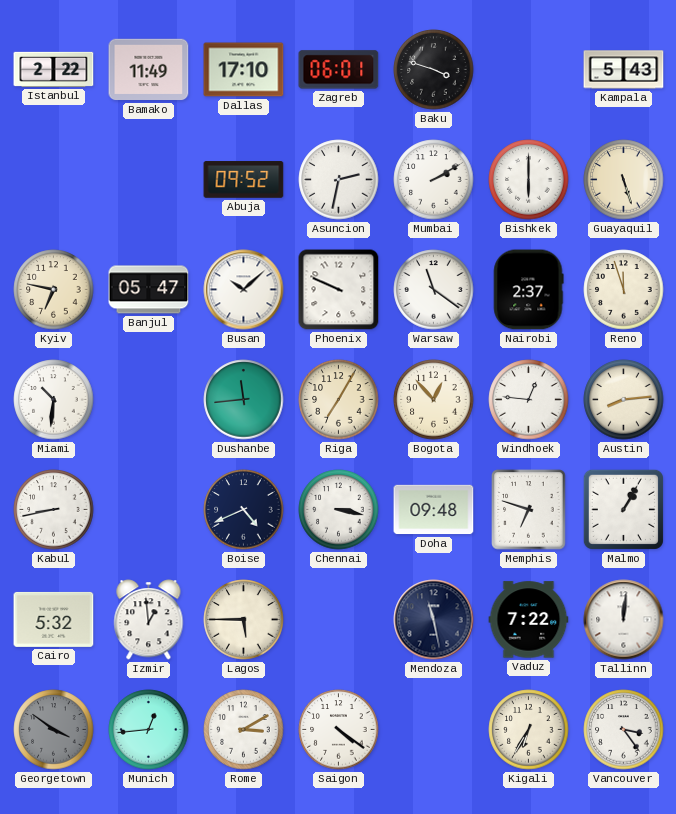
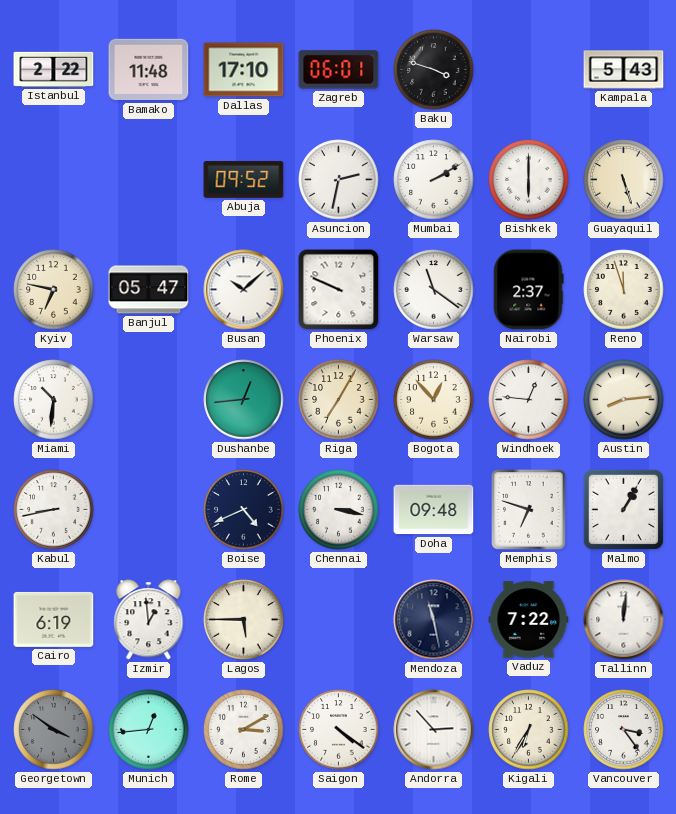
Bamako: 11:49 -> 11:48 (149, 70)
Dushanbe: 11:44 -> 12:44 (244, 400)
Cairo: 5:32 -> 6:19 (54, 619)
Andorra: none -> 2:53 (434, 730)
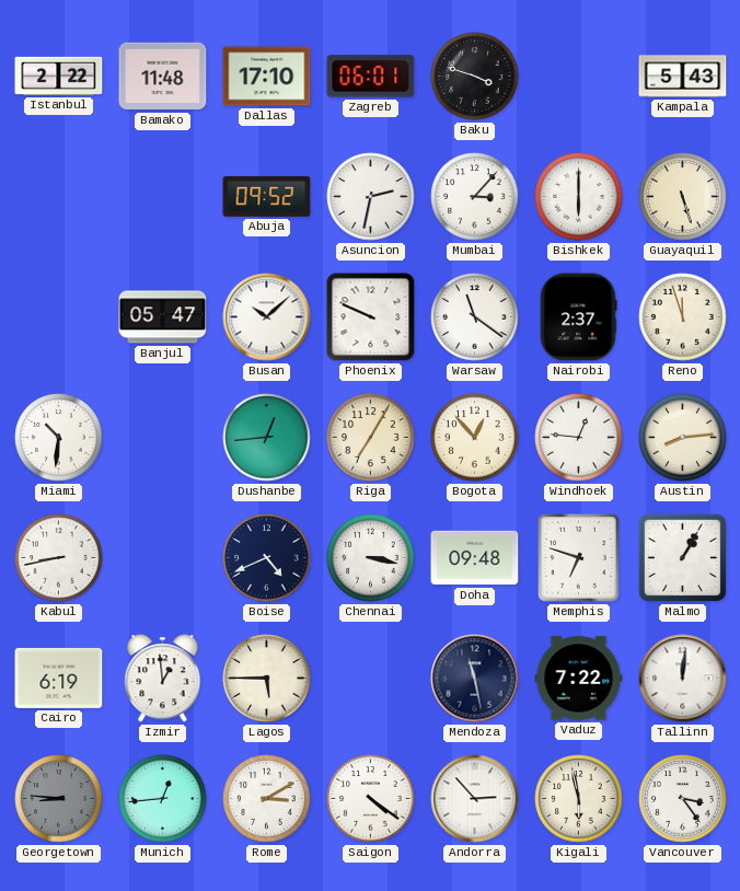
Mumbai: 2:10 -> 3:07 (475, 197)
Kyiv: 6:47 -> none (54, 290)
Georgetown: 3:51 -> 8:46 (59, 799)
Kigali: 6:35 -> 5:58 (579, 799)
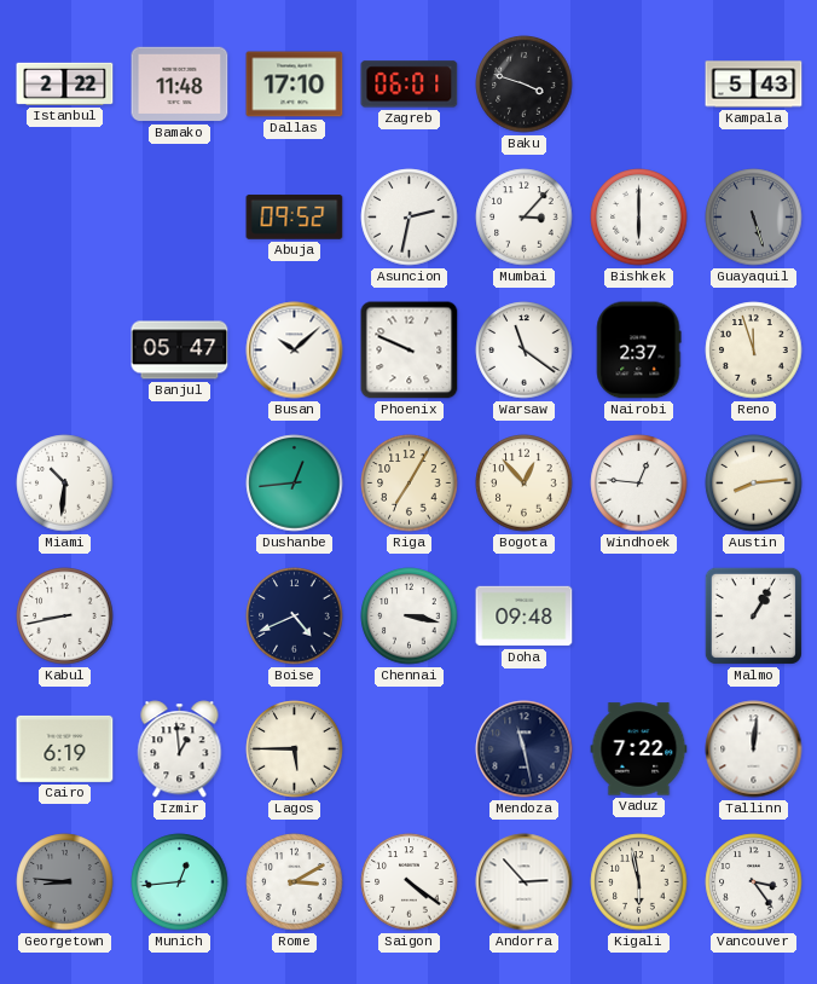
Guayaquil dial: cream -> grey (754, 218)
Memphis: 6:48 -> none (579, 558)
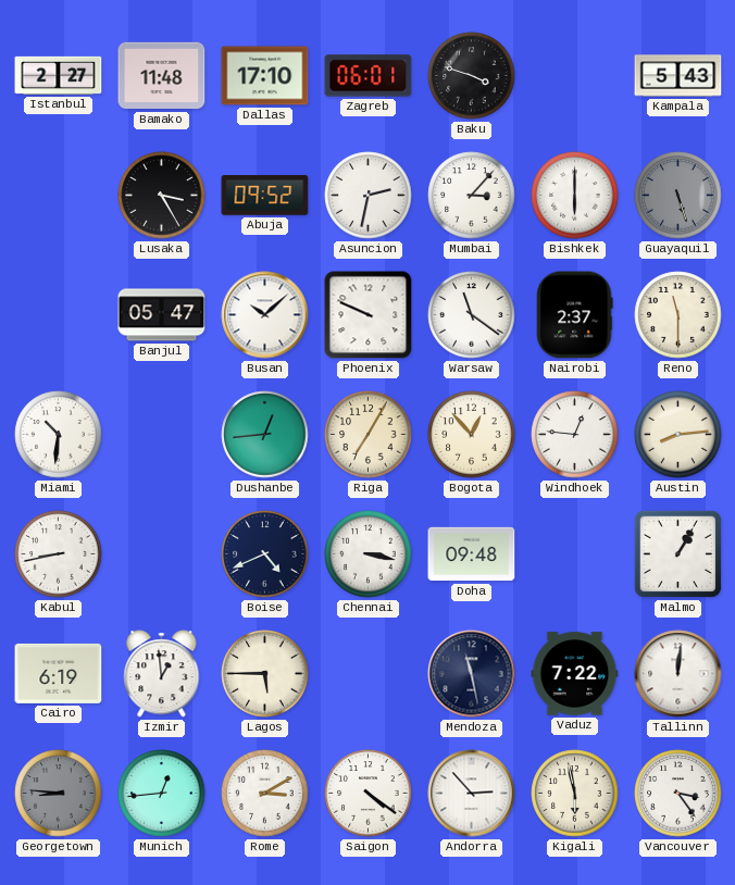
Istanbul: 2:22 -> 2:27 (59, 75)
Lusaka: none -> 3:25 (162, 196)
Reno: 11:57 -> 11:30 (678, 315)
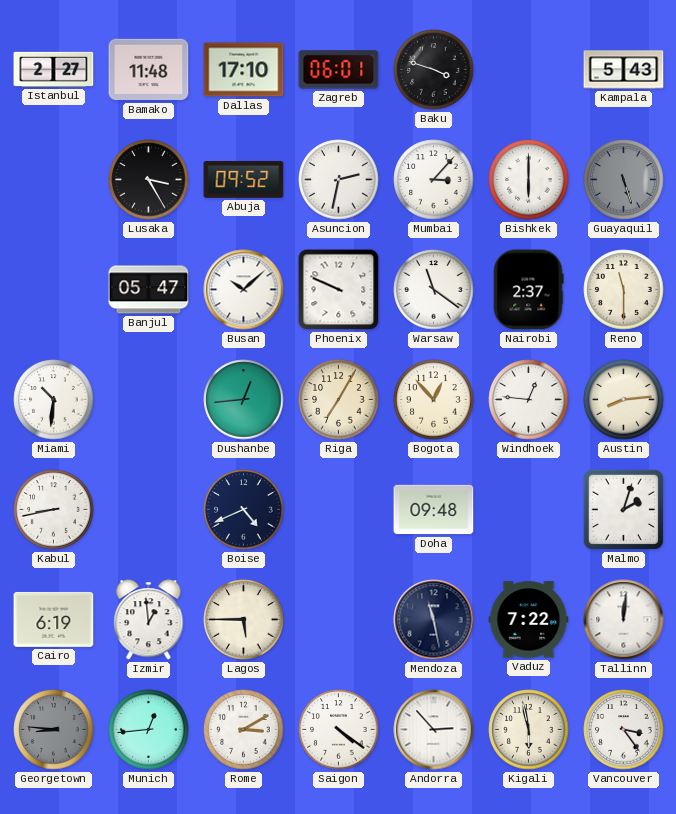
Chennai: 3:17 -> none (369, 554)
Malmo: 1:05 -> 2:03 (623, 509)
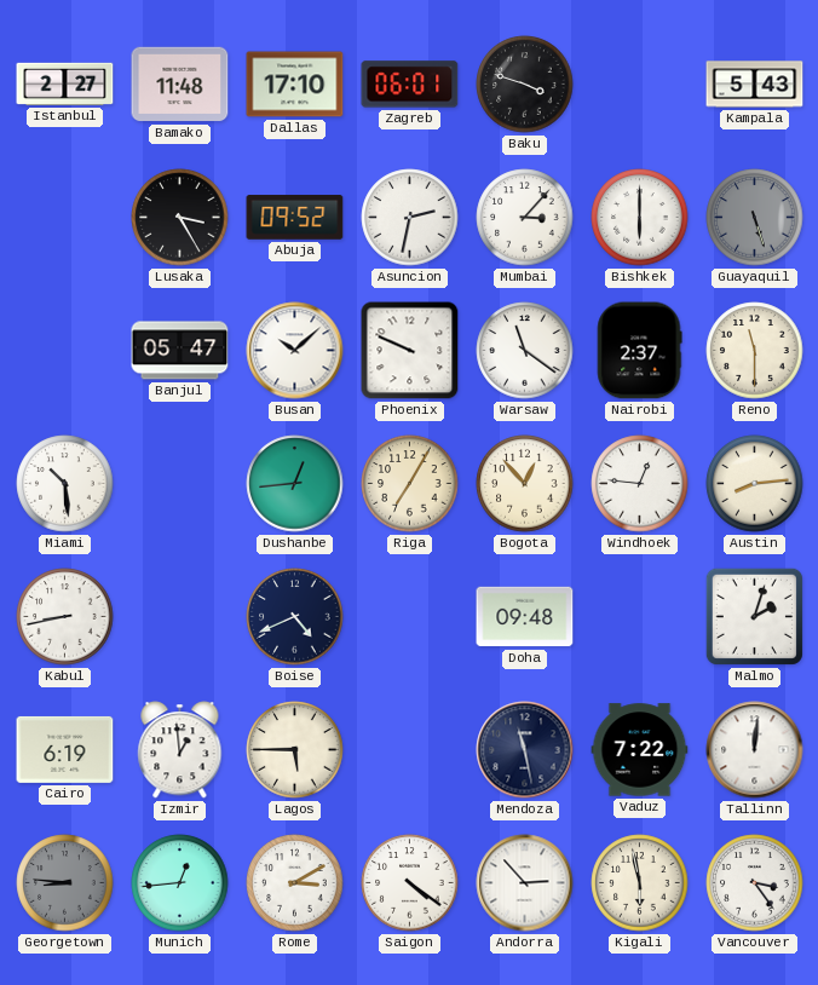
Miami: 10:31 -> 10:29 (65, 484)
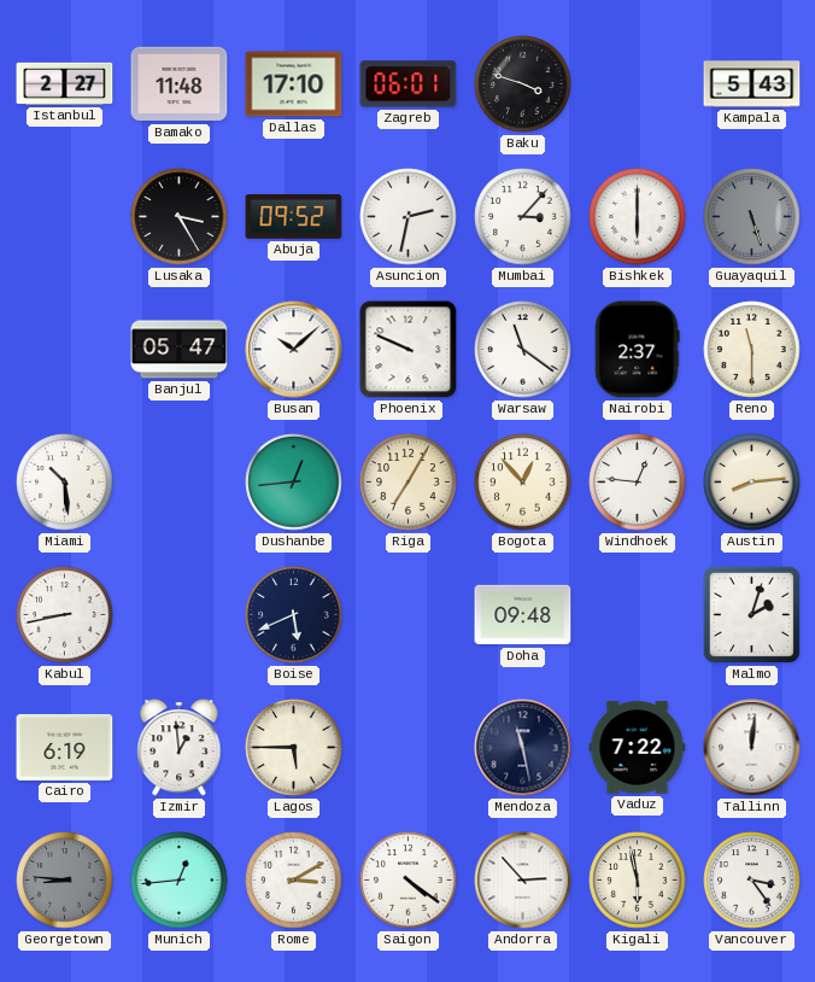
Boise: 4:41 -> 5:41 (294, 615)
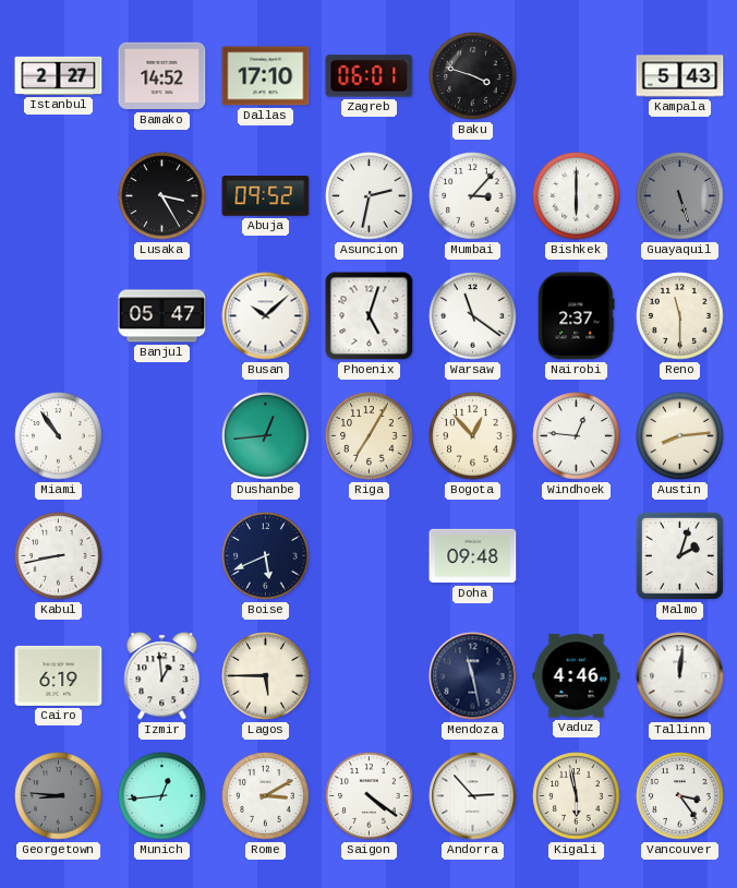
Bamako: 11:48 -> 14:52 (162, 76)
Phoenix: 9:49 -> 5:03 (370, 316)
Miami: 10:29 -> 10:54 (59, 436)
Vaduz: 7:22 -> 4:46 (577, 676)
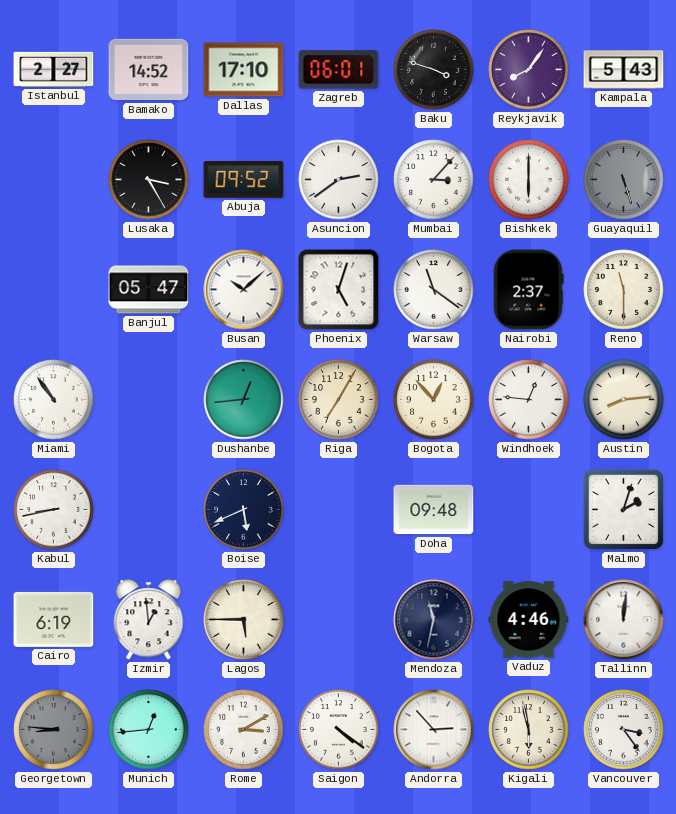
Reykjavik: none -> 8:06 (529, 70)
Asuncion: 2:32 -> 2:39 (339, 180)
Mendoza: 11:28 -> 11:32 (434, 620)
